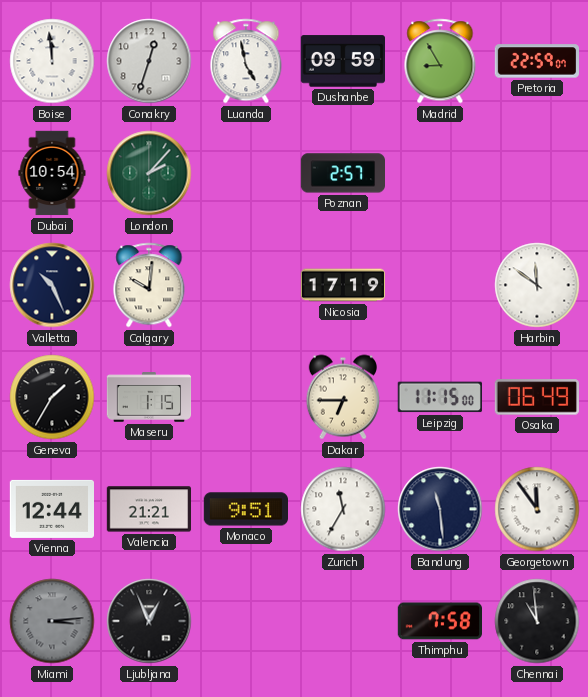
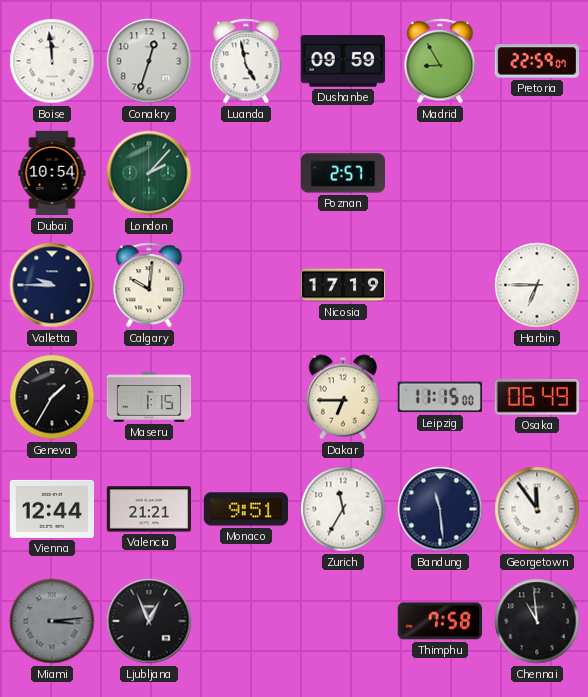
Valletta: 10:26 -> 9:45 (52, 285)
Harbin: 11:51 -> 6:45 (537, 285)
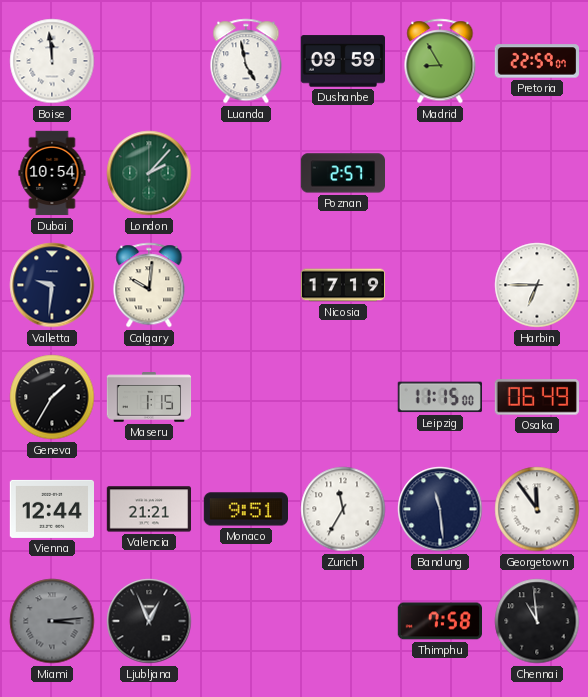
Conakry: 12:33 -> none (149, 61)
Valletta: 9:45 -> 9:31 (52, 285)
Dakar: 6:45 -> none (343, 397)
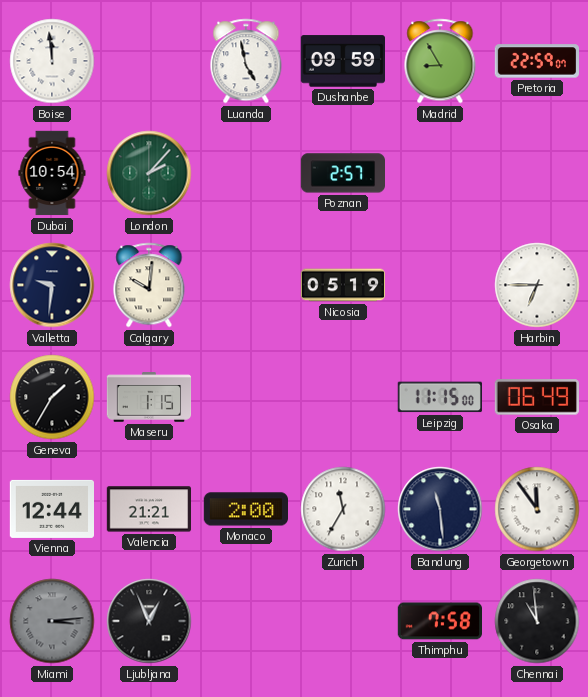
Nicosia: 17:19 -> 05:19 (342, 285)
Monaco: 9:51 -> 2:00 (245, 509)
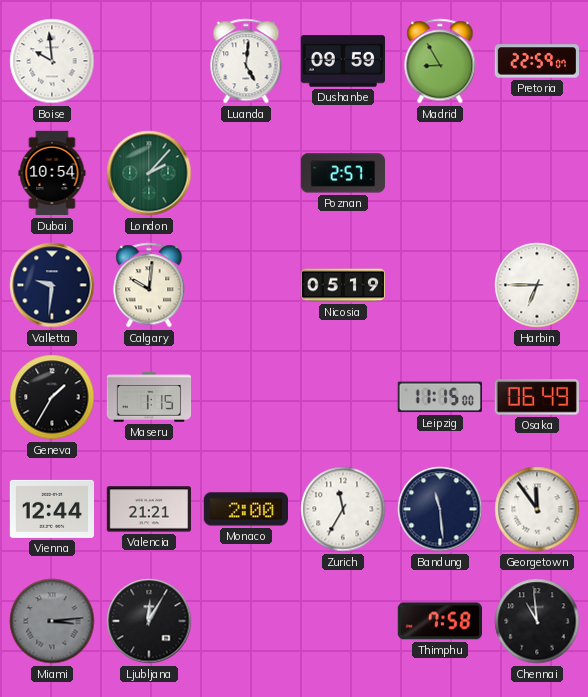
Boise: 11:59 -> 9:59 (52, 61)
Luanda: 4:58 -> 5:01 (246, 61)
Ljubljana: 12:56 -> 12:05 (149, 621)
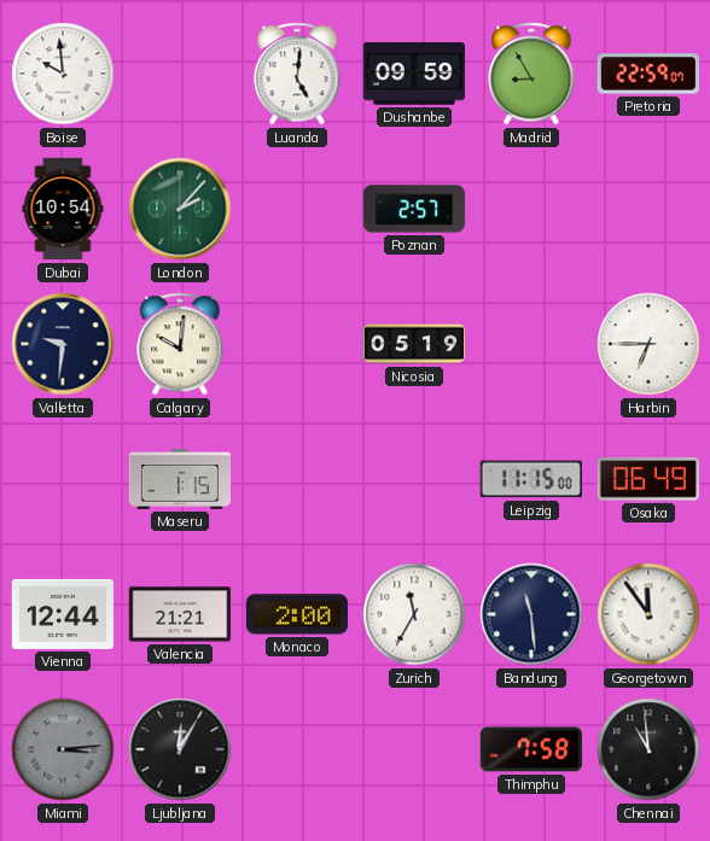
Geneva: 1:35 -> none (52, 397)
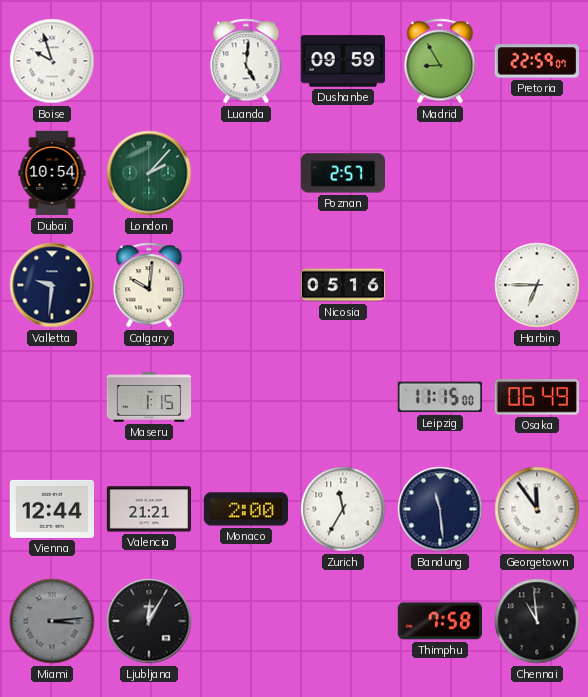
Boise: 9:59 -> 9:57 (52, 61)
Nicosia: 05:19 -> 05:16 (342, 285)
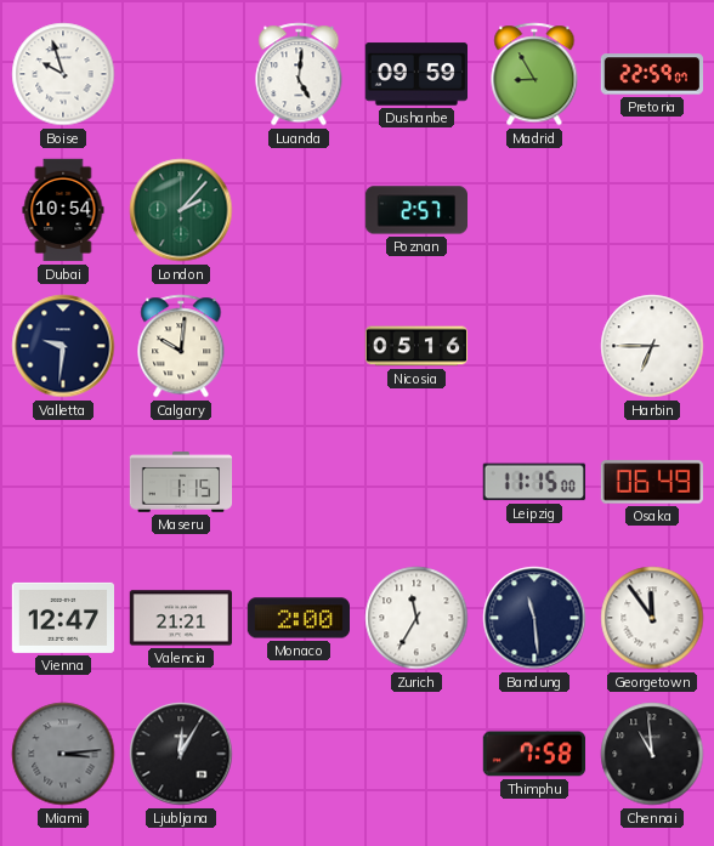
Vienna: 12:44 -> 12:47 (62, 618)
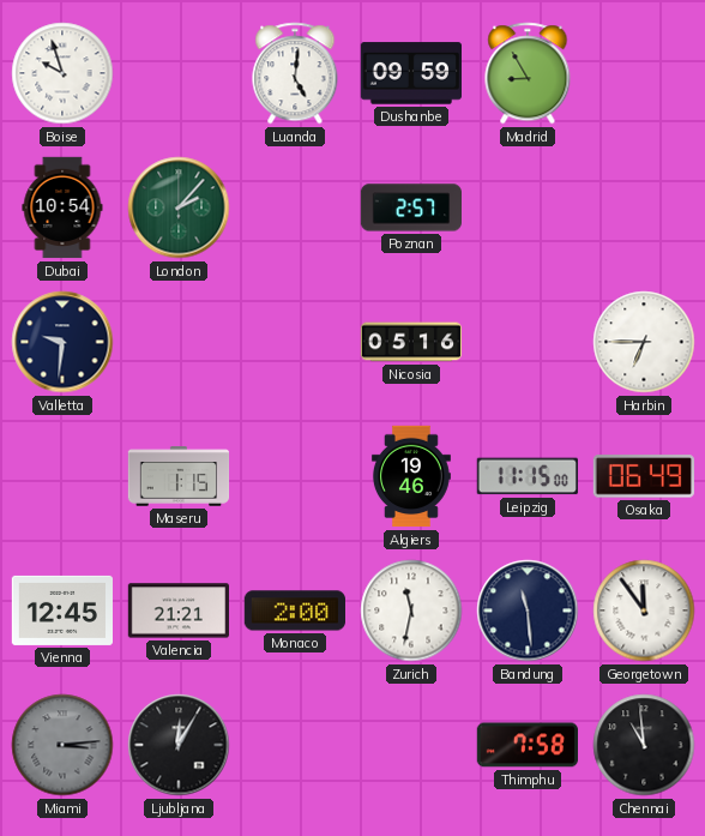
Pretoria: 22:59 -> none (651, 74)
Calgary: 10:01 -> none (181, 346)
Algiers: none -> 19:46 (411, 476)
Vienna: 12:47 -> 12:45 (61, 611)
Zurich: 11:35 -> 11:32 (411, 611)
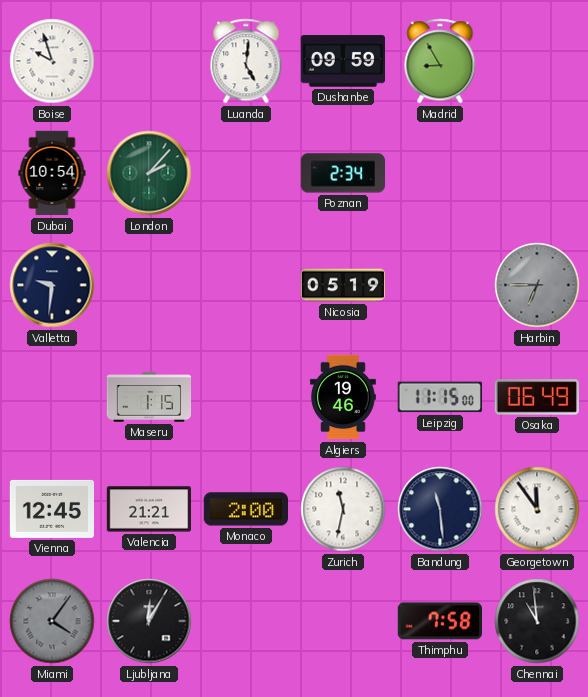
Poznan: 2:57 -> 2:34 (343, 173)
Nicosia: 05:16 -> 05:19 (342, 285)
Harbin dial: white -> grey (537, 285)
Miami: 3:14 -> 4:06 (52, 621)
